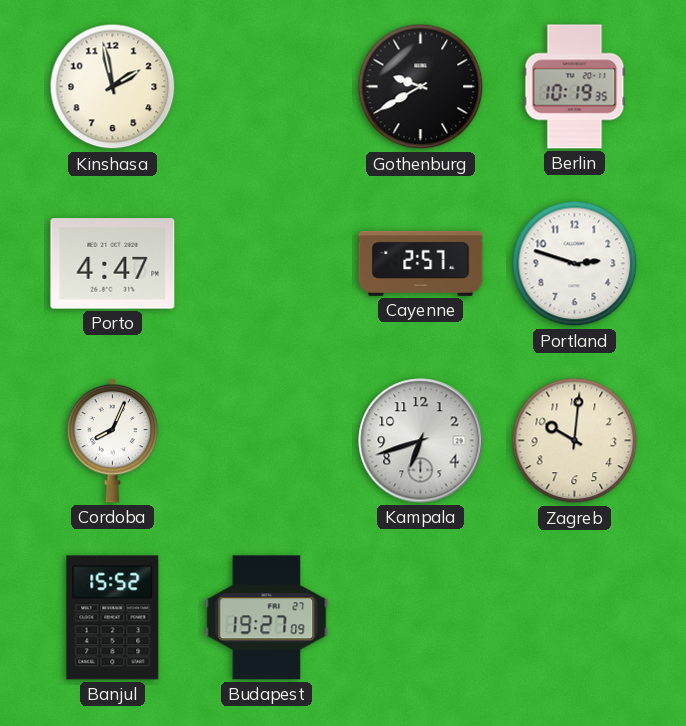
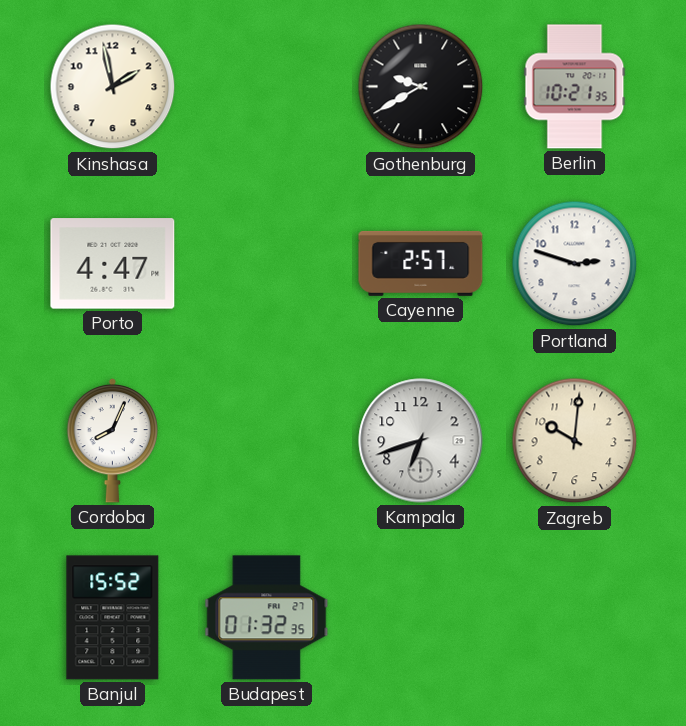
Berlin: 10:19 -> 10:21 (575, 87)
Budapest: 19:27 -> 01:32 (267, 618)
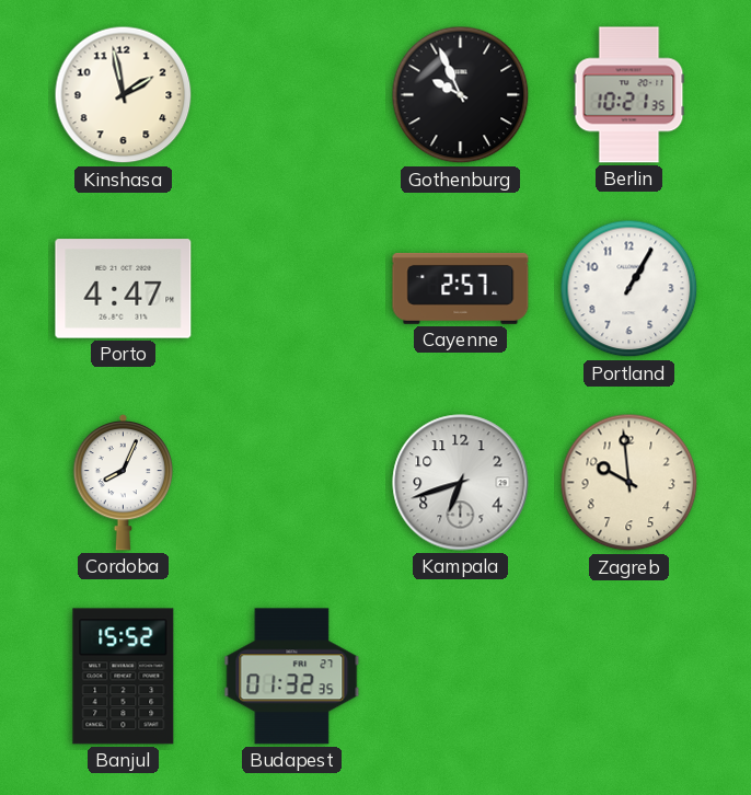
Gothenburg: 9:40 -> 9:56 (461, 95)
Portland: 2:48 -> 1:05 (629, 289)
Zagreb: 10:01 -> 9:59 (629, 483)
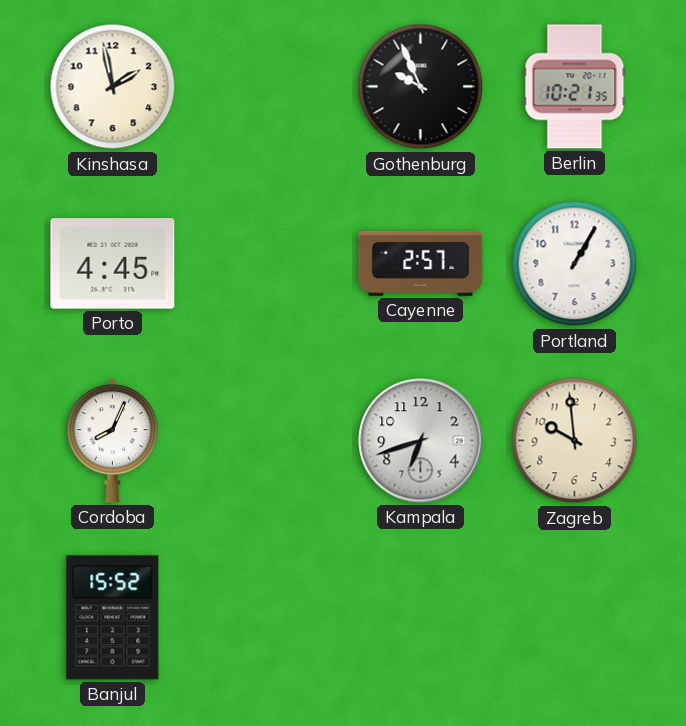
Porto: 4:47 -> 4:45 (113, 264)
Budapest: 01:32 -> none (292, 677)
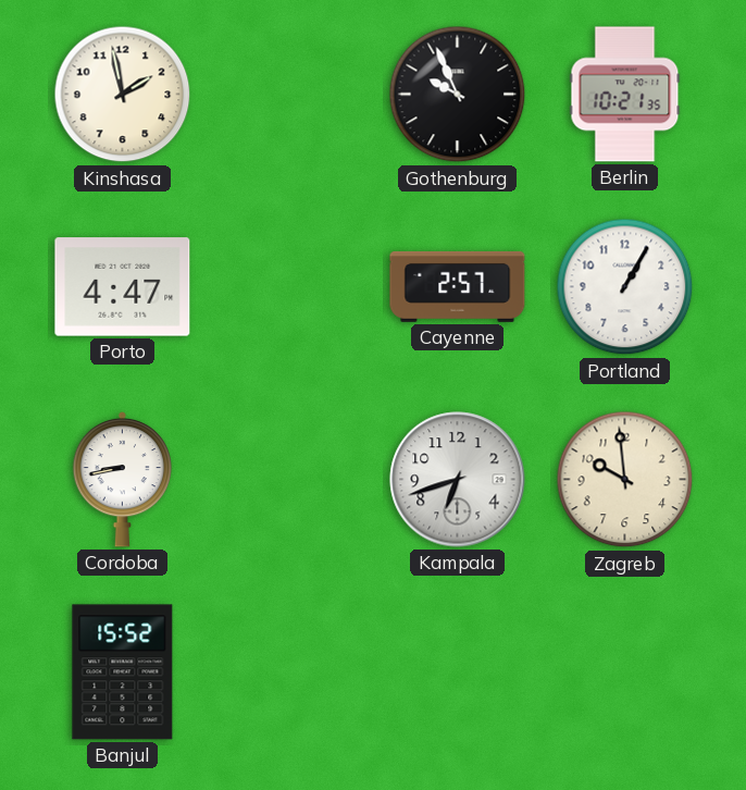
Porto: 4:45 -> 4:47 (123, 287)
Cordoba: 8:04 -> 8:43 (123, 479)
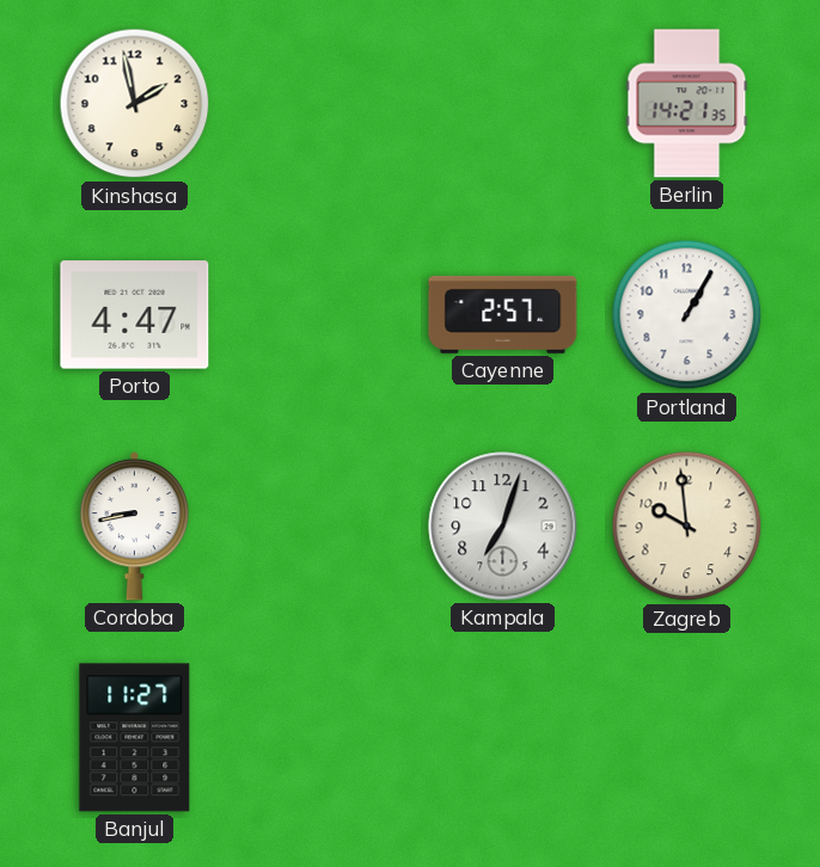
Gothenburg: 9:56 -> none (458, 95)
Berlin: 10:21 -> 14:21 (687, 104)
Kampala: 6:42 -> 7:03 (503, 527)
Banjul: 15:52 -> 11:27 (135, 738)
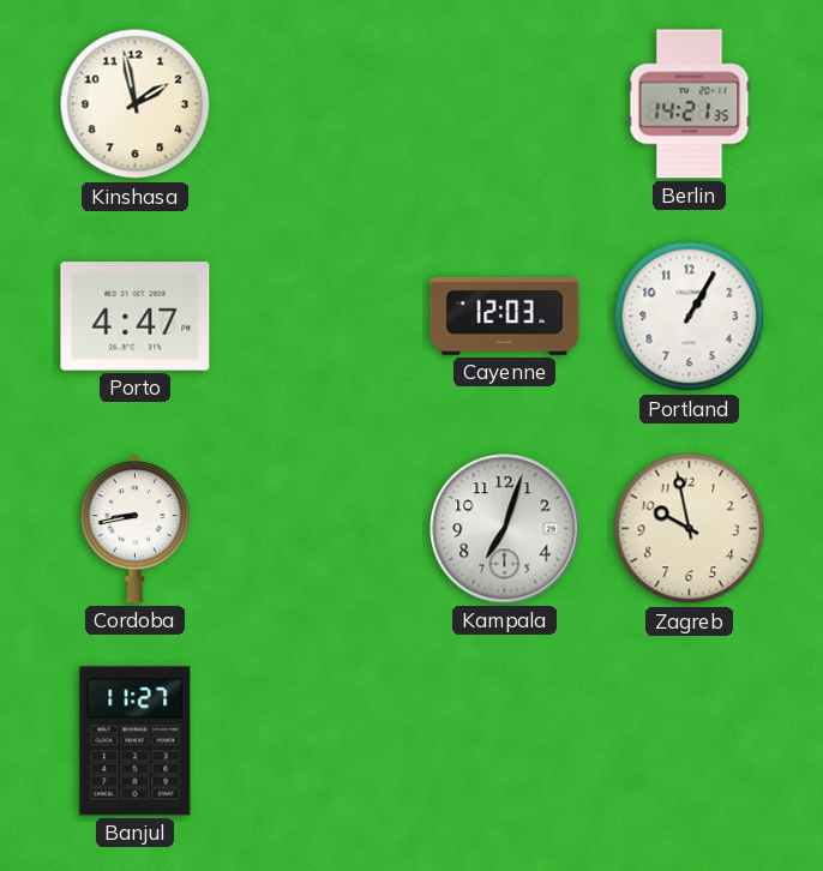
Cayenne: 2:57 -> 12:03 (505, 316)
Zagreb: 9:59 -> 9:58 (690, 529)
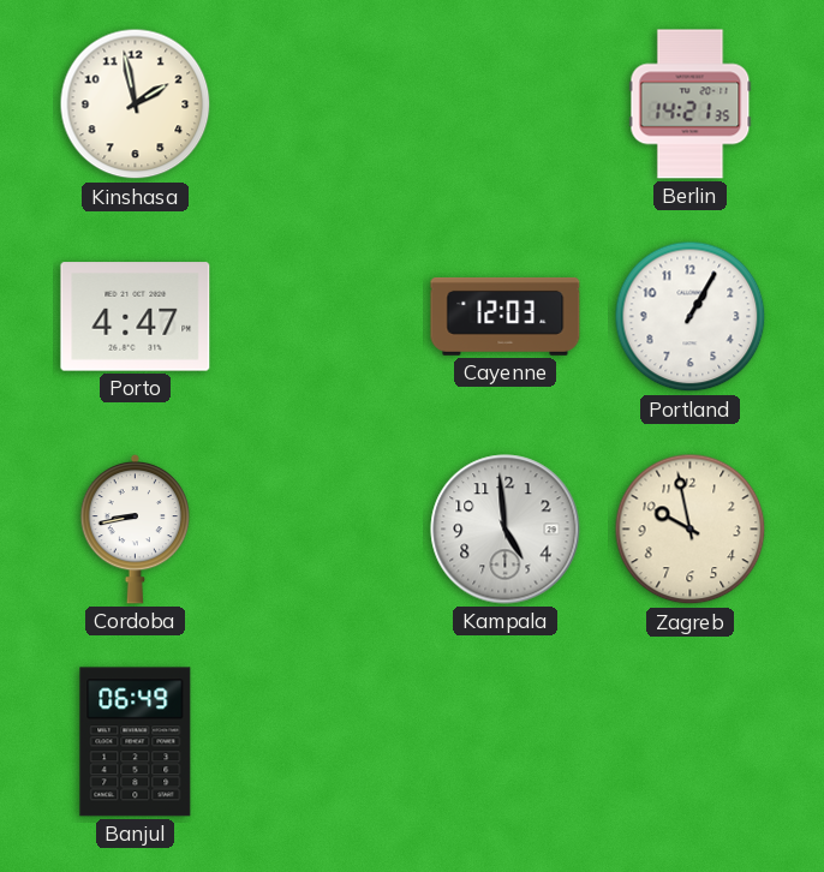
Kampala: 7:03 -> 4:59 (506, 530)
Banjul: 11:27 -> 06:49 (136, 742)
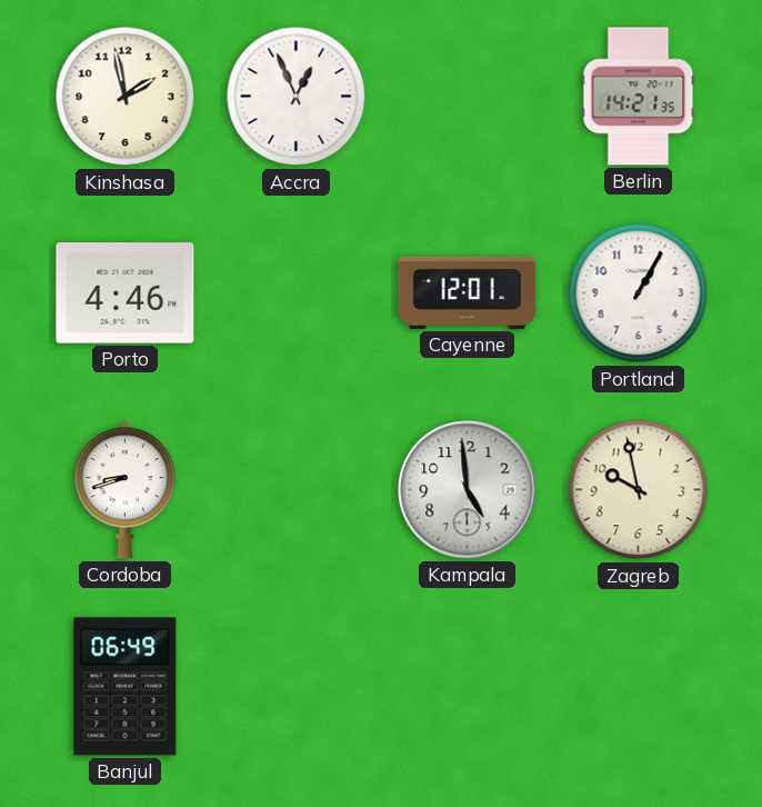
Accra: none -> 12:56 (297, 97)
Porto: 4:47 -> 4:46 (126, 293)
Cayenne: 12:03 -> 12:01 (468, 292)
Cordoba: 8:43 -> 8:42 (126, 489)
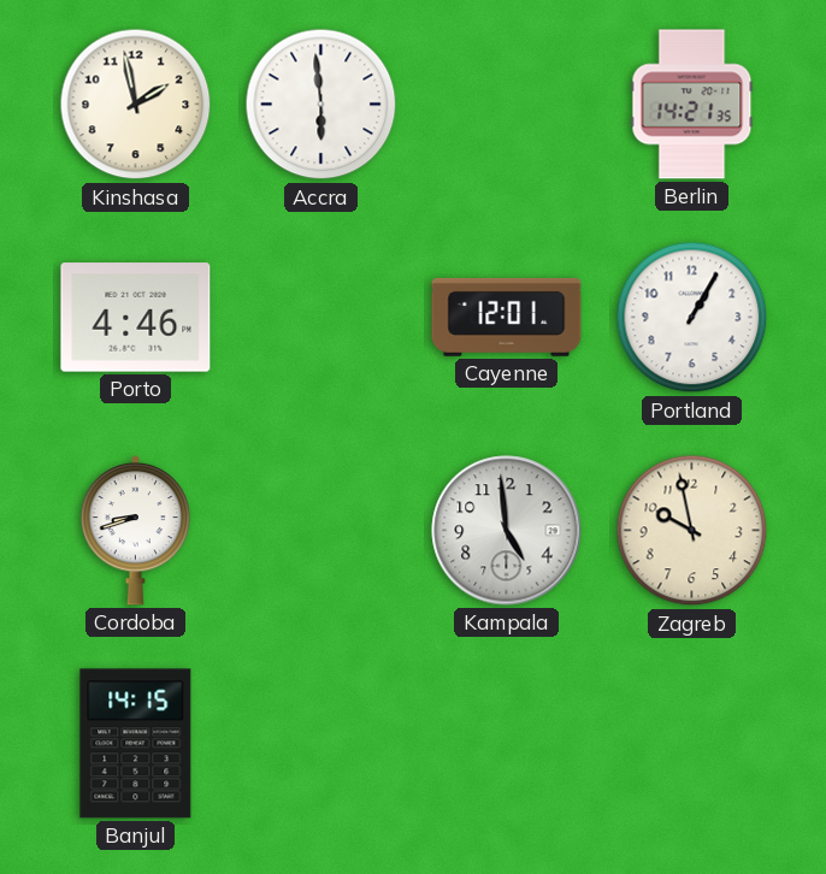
Accra: 12:56 -> 5:59 (321, 105)
Banjul: 06:49 -> 14:15 (136, 744)
